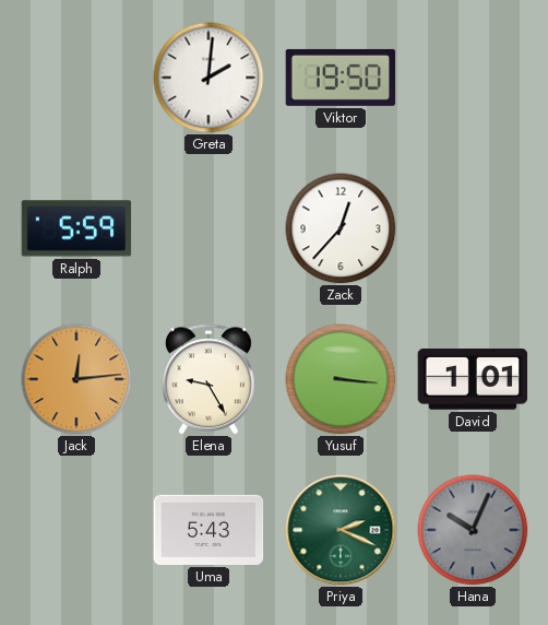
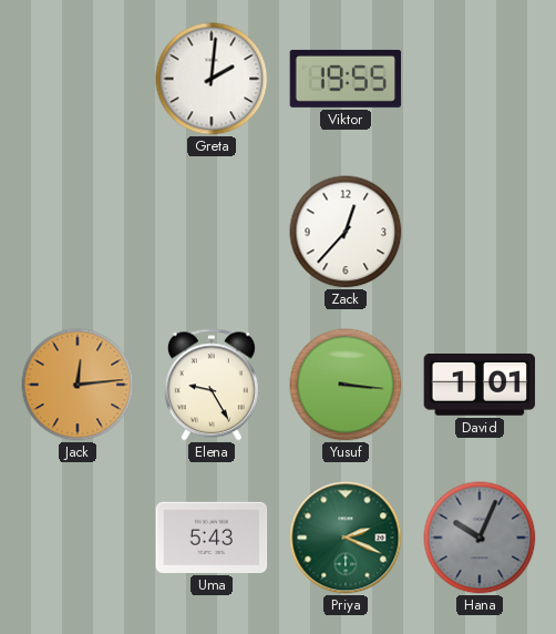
Viktor: 19:50 -> 19:55 (346, 79)
Ralph: 5:59 -> none (76, 228)
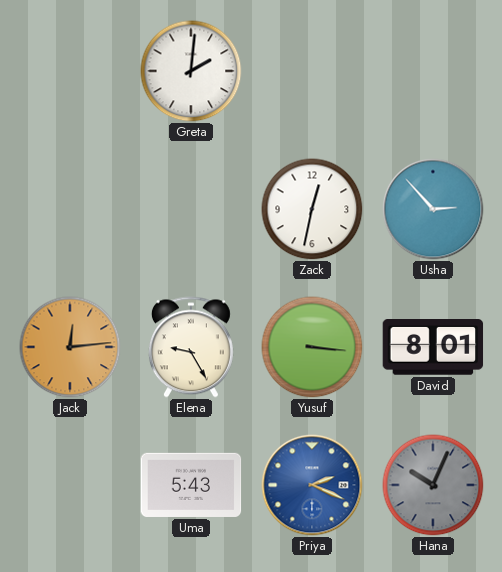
Viktor: 19:55 -> none (346, 79)
Zack: 12:37 -> 12:32 (312, 209)
Usha: none -> 2:53 (433, 209)
David: 1:01 -> 8:01 (433, 348)
Priya dial: green -> blue (312, 485)
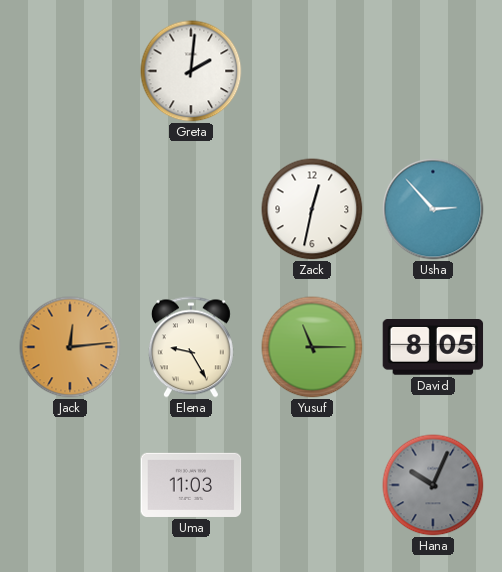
Yusuf: 3:16 -> 11:15 (312, 347)
David: 8:01 -> 8:05 (433, 348)
Uma: 5:43 -> 11:03 (191, 485)
Priya: 2:19 -> none (312, 485)
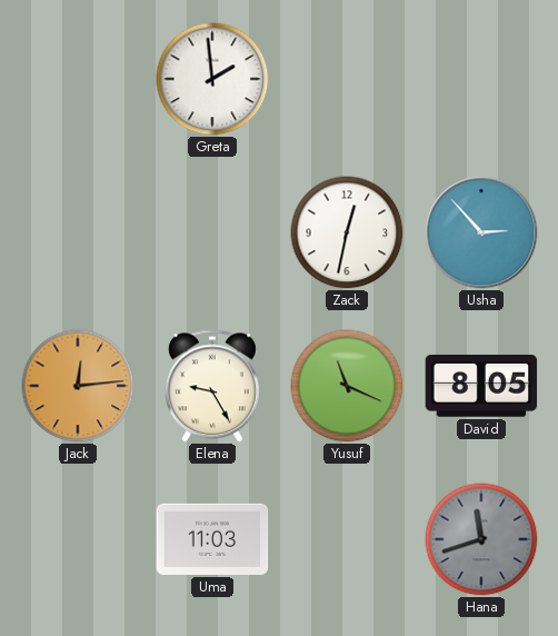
Greta: 2:01 -> 1:59 (212, 79)
Yusuf: 11:15 -> 11:19 (347, 386)
Hana: 10:04 -> 11:42 (481, 539)
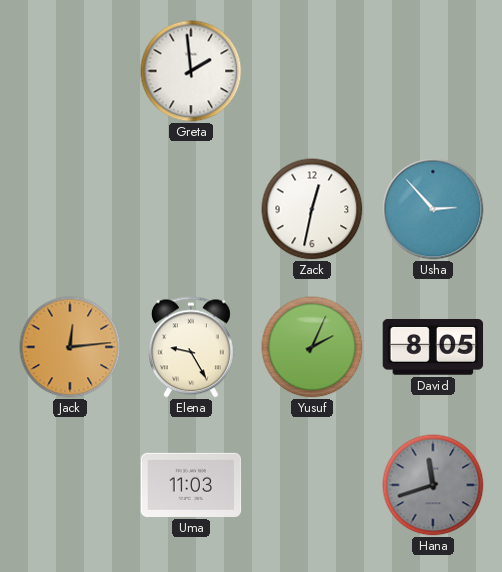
Yusuf: 11:19 -> 2:04 (312, 347)
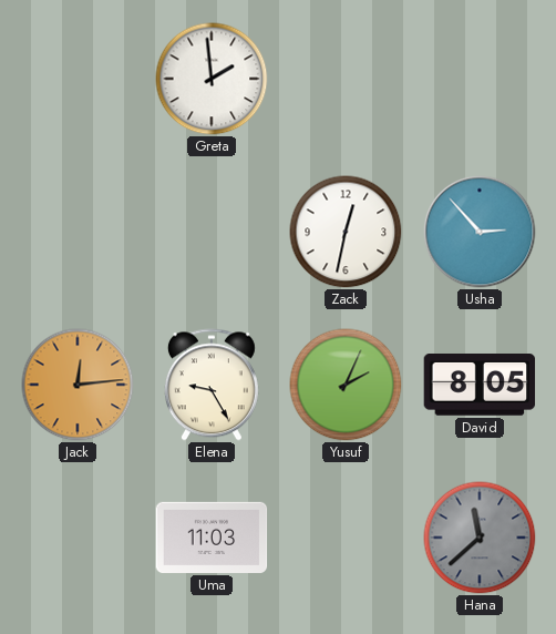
Hana: 11:42 -> 11:38 (480, 538)
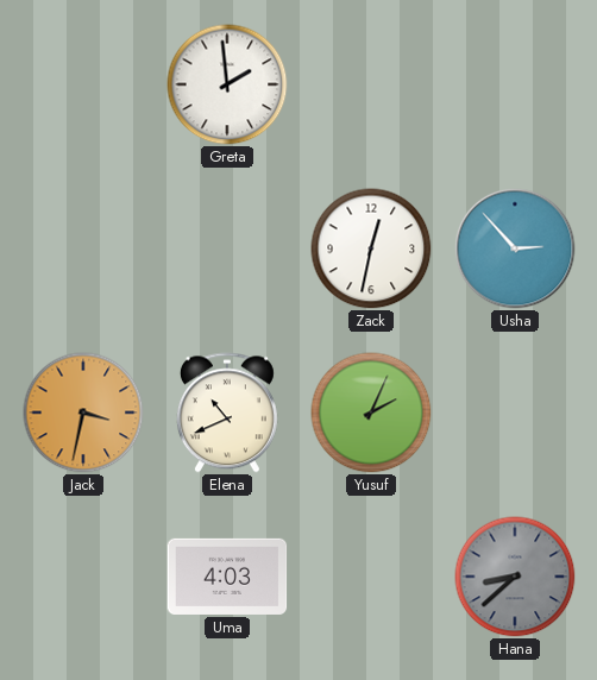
Jack: 12:14 -> 3:32 (83, 413)
Elena: 9:25 -> 10:41 (227, 413)
David: 8:05 -> none (480, 386)
Uma: 11:03 -> 4:03 (227, 577)
Hana: 11:38 -> 8:38 (515, 577)
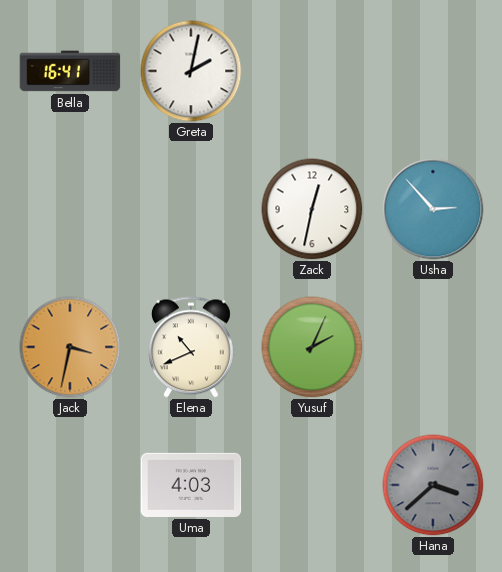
Bella: none -> 16:41 (70, 71)
Greta: 1:59 -> 2:02 (191, 71)
Hana: 8:38 -> 3:38 (433, 485)
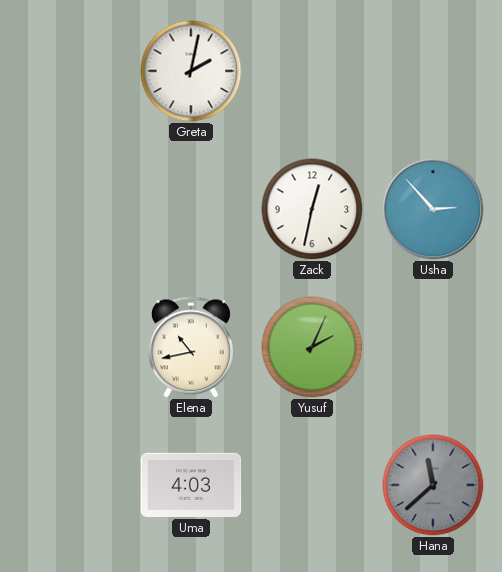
Bella: 16:41 -> none (70, 71)
Jack: 3:32 -> none (70, 347)
Elena: 10:41 -> 10:43 (191, 347)
Hana: 3:38 -> 11:38 (433, 485)
